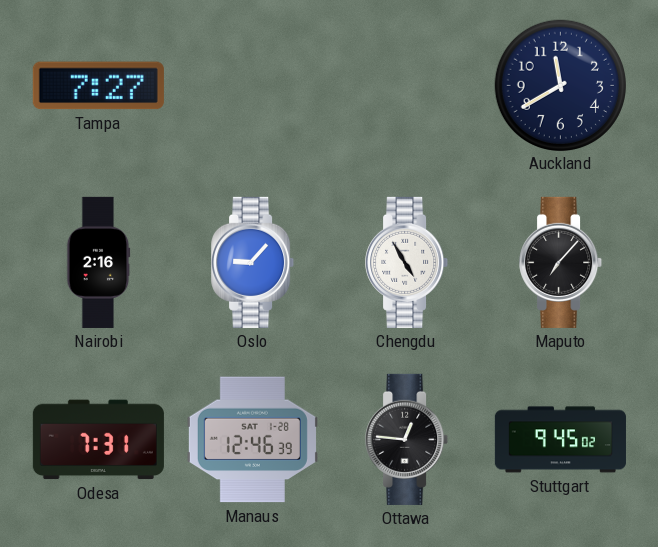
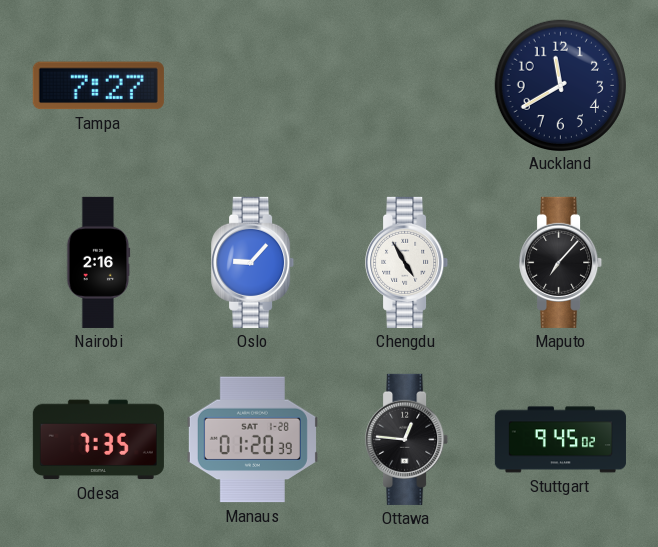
Odesa: 7:31 -> 7:35 (98, 440)
Manaus: 12:46 -> 01:20 (252, 440)
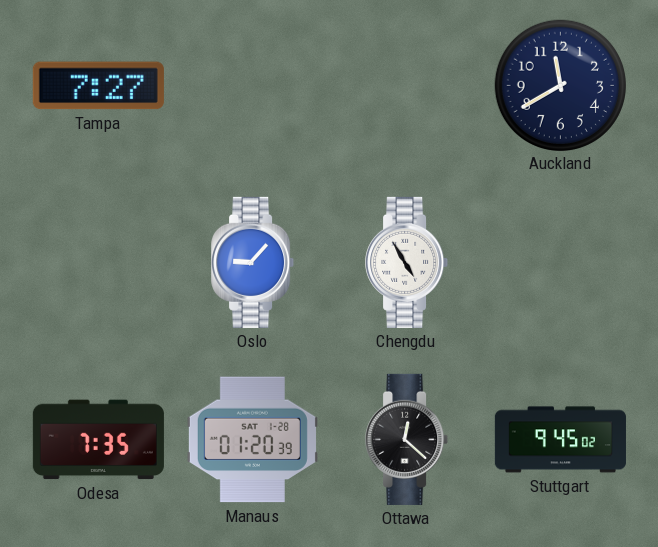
Nairobi: 2:16 -> none (98, 262)
Maputo: 7:07 -> none (561, 262)
Ottawa: 12:46 -> 12:22 (407, 439)
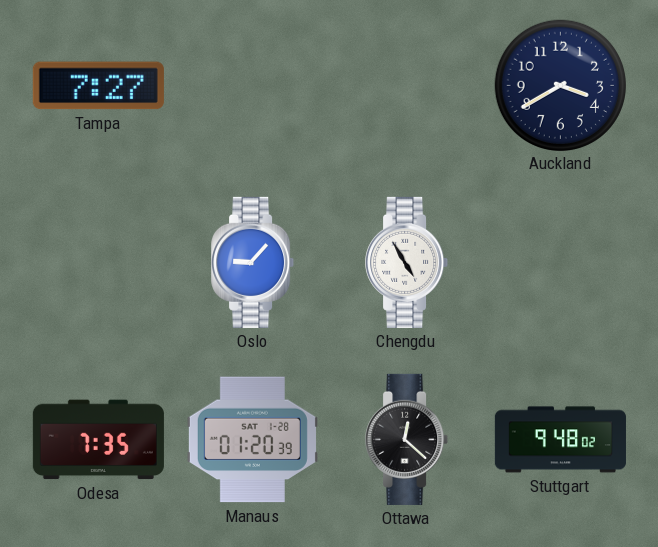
Auckland: 11:40 -> 3:40 (560, 85)
Stuttgart: 9:45 -> 9:48 (560, 440)
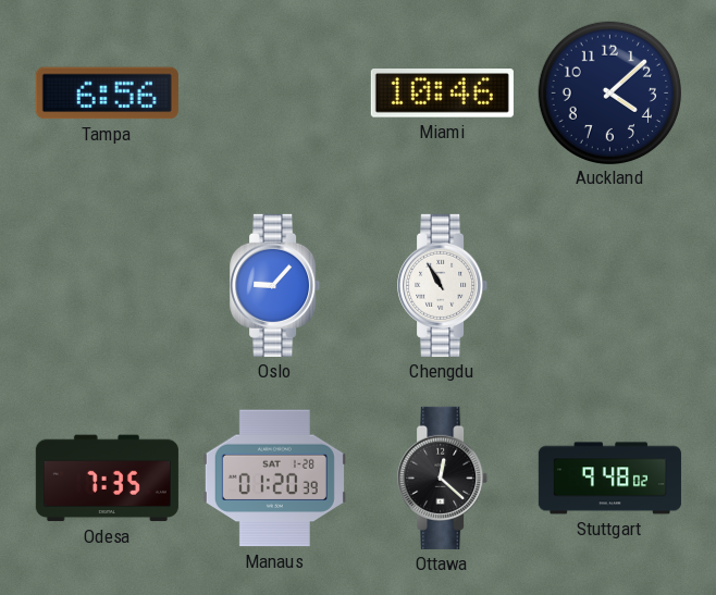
Tampa: 7:27 -> 6:56 (107, 94)
Miami: none -> 10:46 (442, 94)
Auckland: 3:40 -> 4:08 (609, 92)
Chengdu: 4:55 -> 10:55 (443, 285)
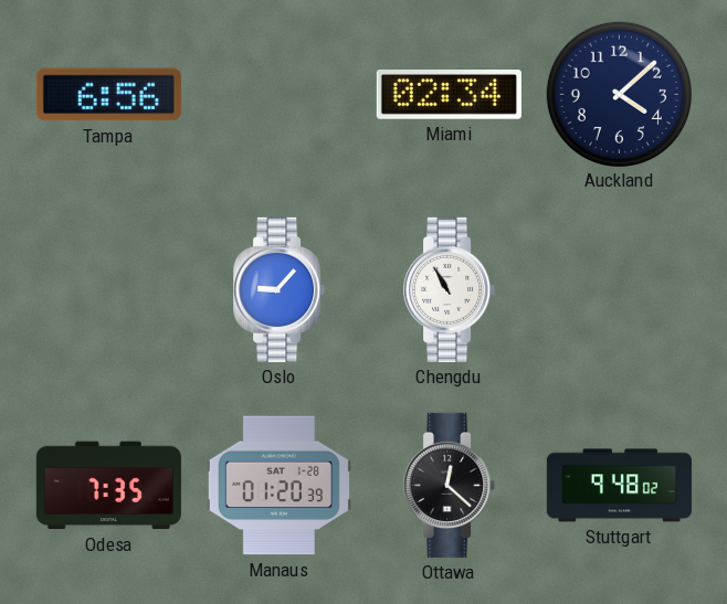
Miami: 10:46 -> 02:34 (449, 95)
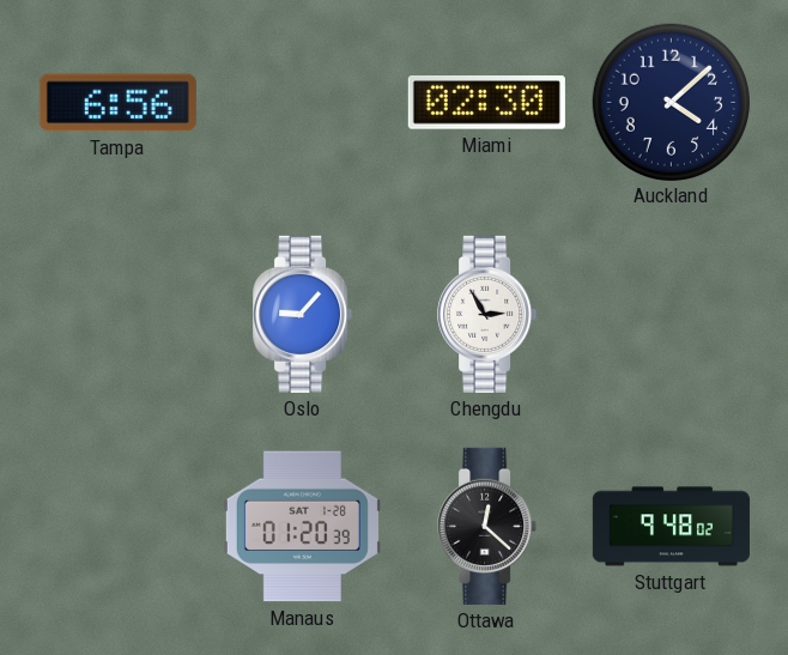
Miami: 02:34 -> 02:30 (486, 103)
Chengdu: 10:55 -> 2:55 (487, 314)
Odesa: 7:35 -> none (108, 486)
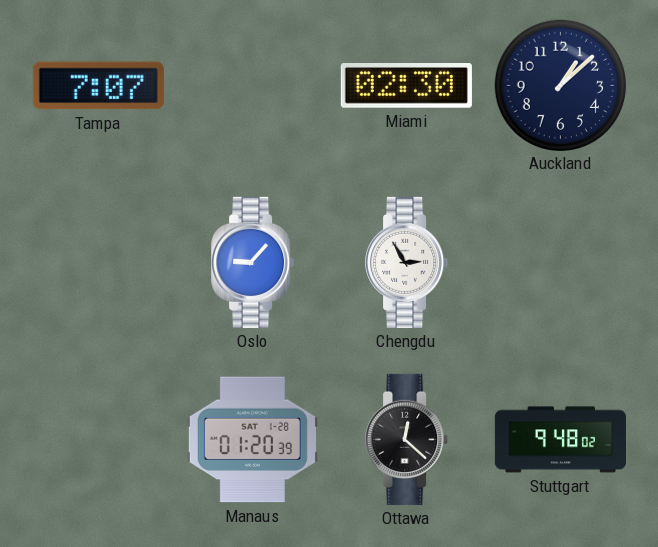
Tampa: 6:56 -> 7:07 (98, 86)
Auckland: 4:08 -> 1:08 (560, 85)
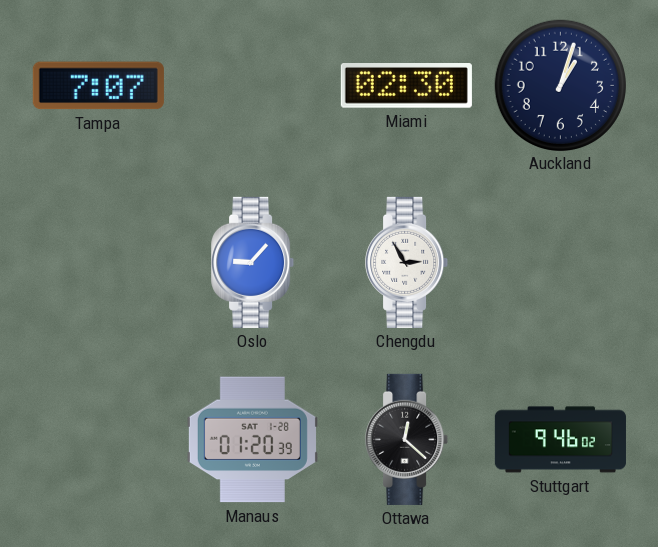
Auckland: 1:08 -> 1:03 (560, 85)
Stuttgart: 9:48 -> 9:46 (560, 440)
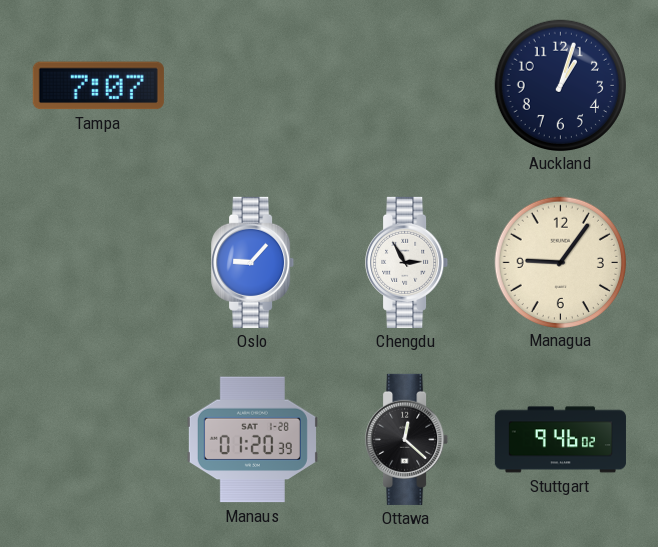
Miami: 02:30 -> none (406, 86)
Managua: none -> 9:06 (560, 262)
